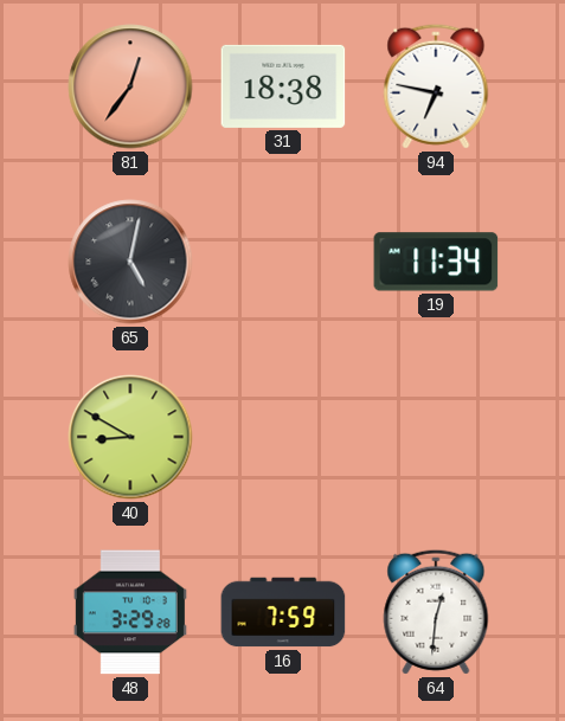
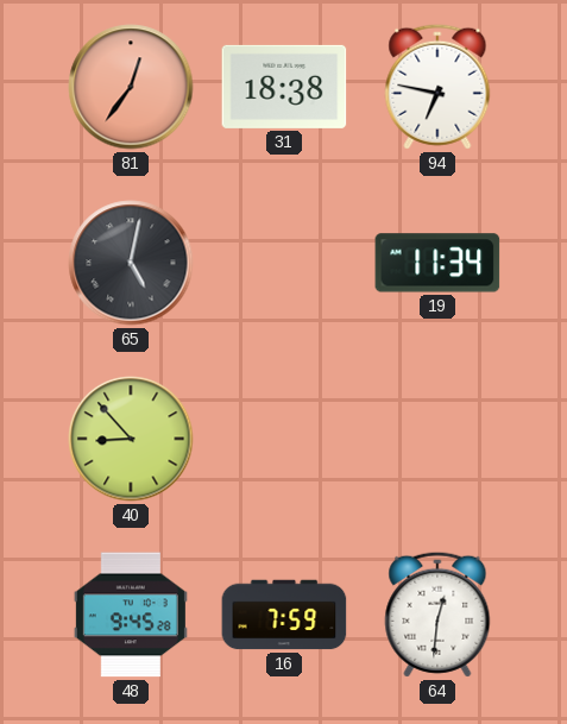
40: 8:50 -> 8:53 (131, 439)
48: 3:29 -> 9:45 (131, 615)
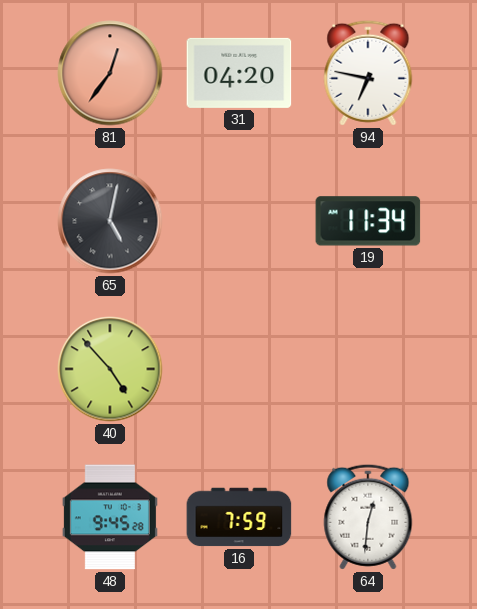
31: 18:38 -> 04:20 (239, 73)
40: 8:53 -> 4:53 (110, 369)
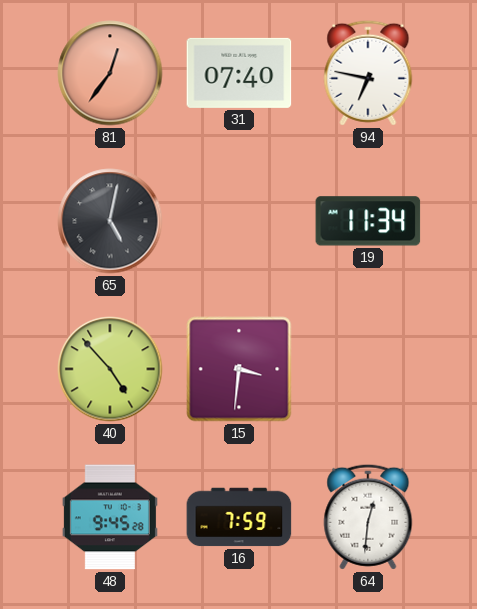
31: 04:20 -> 07:40 (239, 73)
15: none -> 3:31 (239, 369)
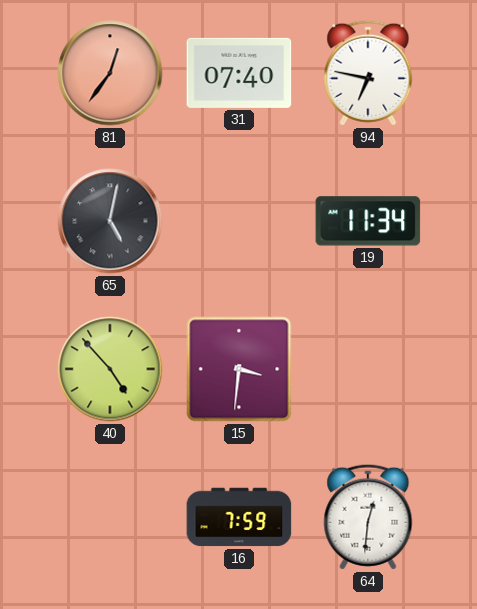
48: 9:45 -> none (110, 517)
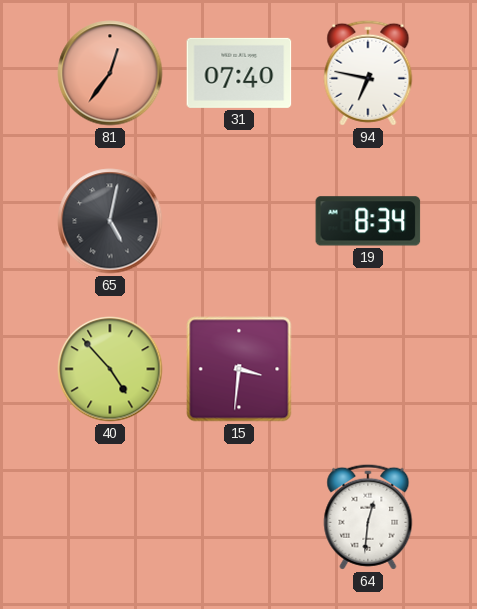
19: 11:34 -> 8:34 (368, 221)
16: 7:59 -> none (239, 517)
